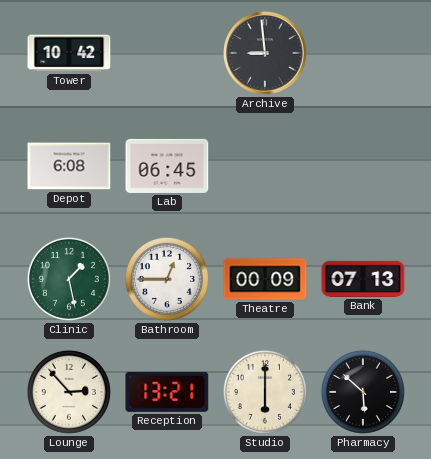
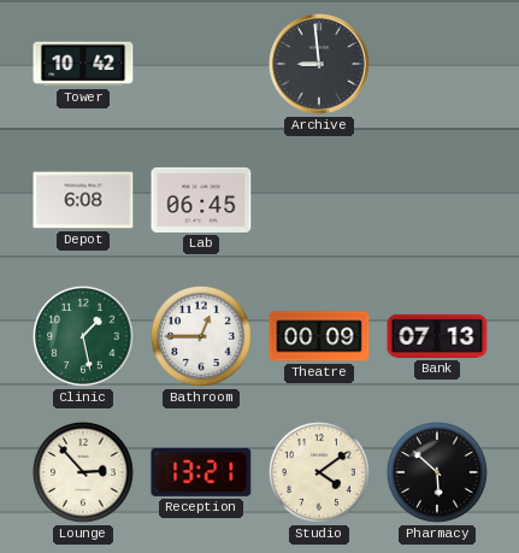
Studio: 6:00 -> 4:09 (319, 472)
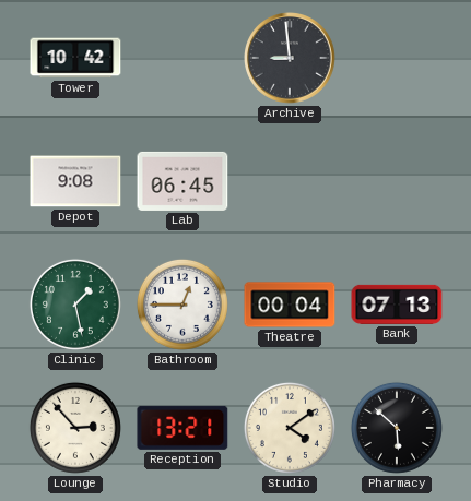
Depot: 6:08 -> 9:08 (75, 181)
Theatre: 00:09 -> 00:04 (290, 305)
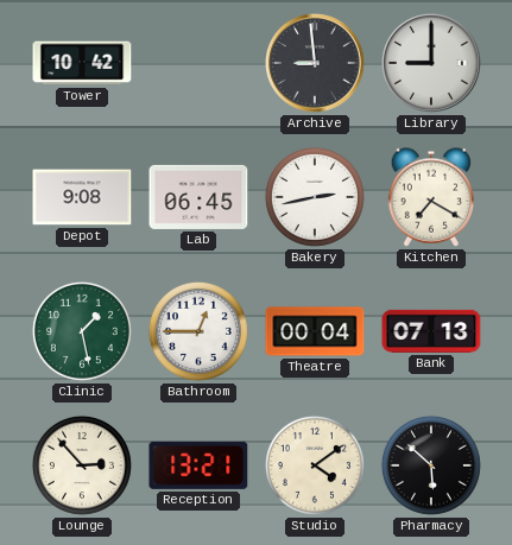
Library: none -> 9:00 (432, 64)
Bakery: none -> 2:43 (315, 197)
Kitchen: none -> 7:20 (431, 197)
